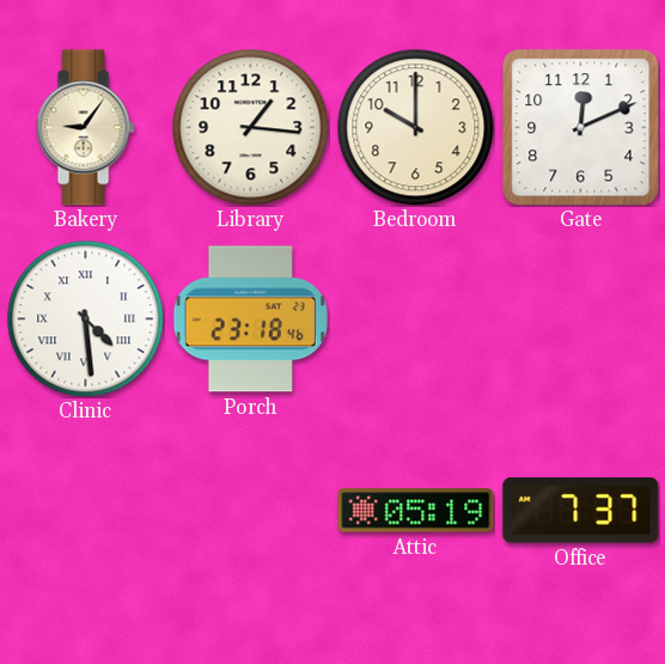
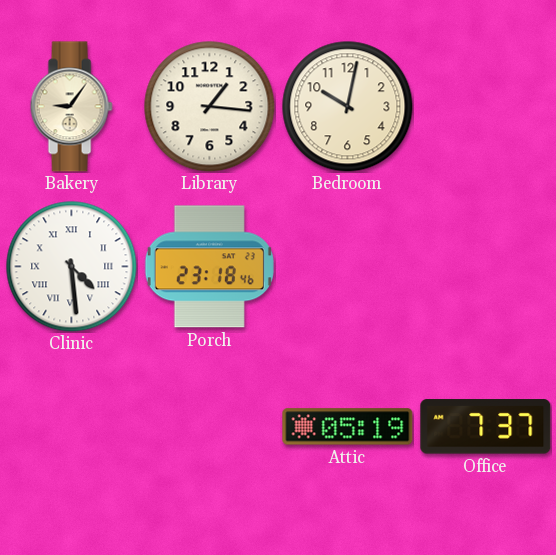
Bedroom: 10:00 -> 10:02 (348, 107)
Gate: 12:11 -> none (581, 128)
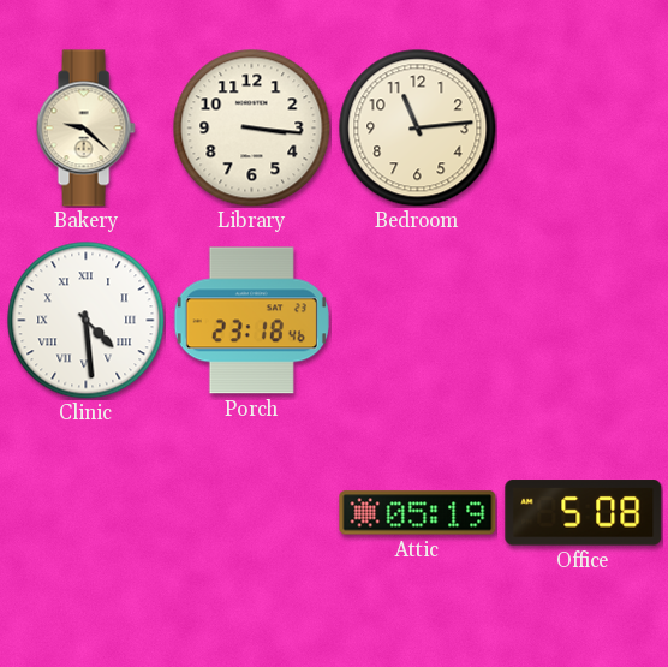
Bakery: 9:06 -> 9:22 (85, 129)
Library: 1:16 -> 3:16 (252, 129)
Bedroom: 10:02 -> 11:14 (418, 129)
Office: 7:37 -> 5:08 (584, 513)
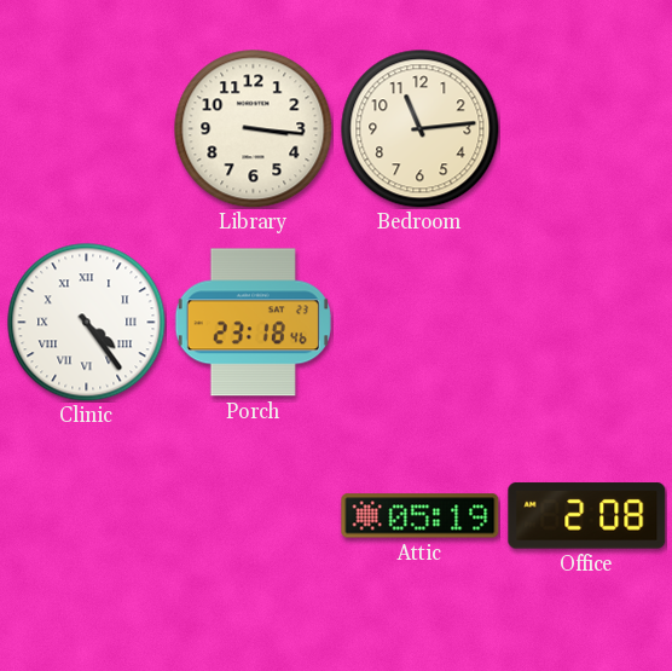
Bakery: 9:22 -> none (85, 129)
Clinic: 4:29 -> 4:24 (87, 323)
Office: 5:08 -> 2:08 (587, 516)
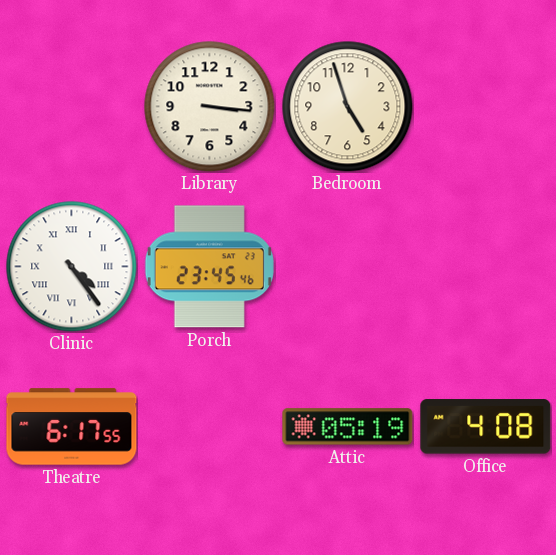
Bedroom: 11:14 -> 4:57 (348, 107)
Porch: 23:18 -> 23:45 (209, 267)
Theatre: none -> 6:17 (72, 427)
Office: 2:08 -> 4:08 (486, 427)
